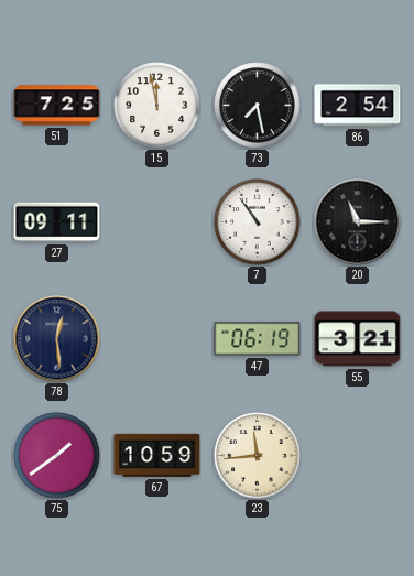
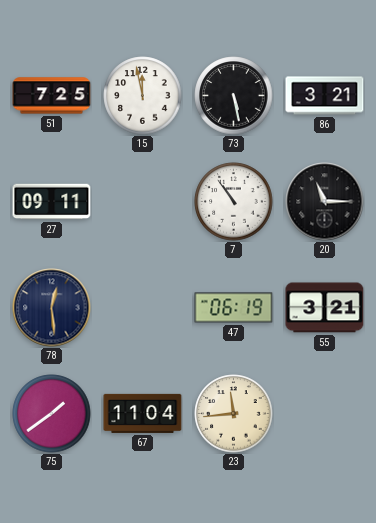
73: 7:28 -> 5:28 (234, 96)
86: 2:54 -> 3:21 (325, 96)
67: 10:59 -> 11:04 (143, 413)
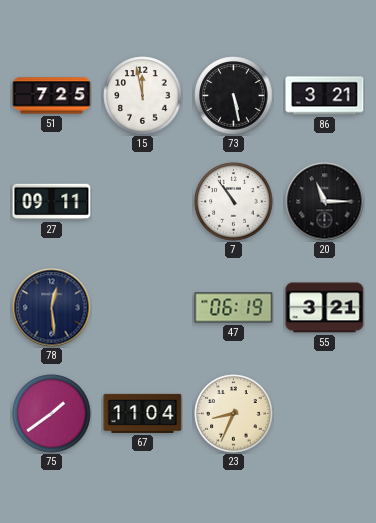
23: 11:44 -> 8:34 (234, 414)
